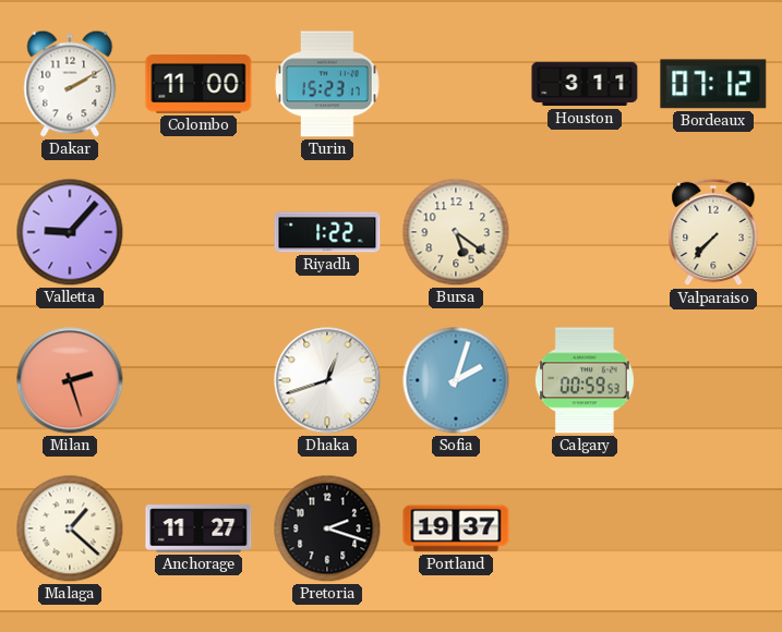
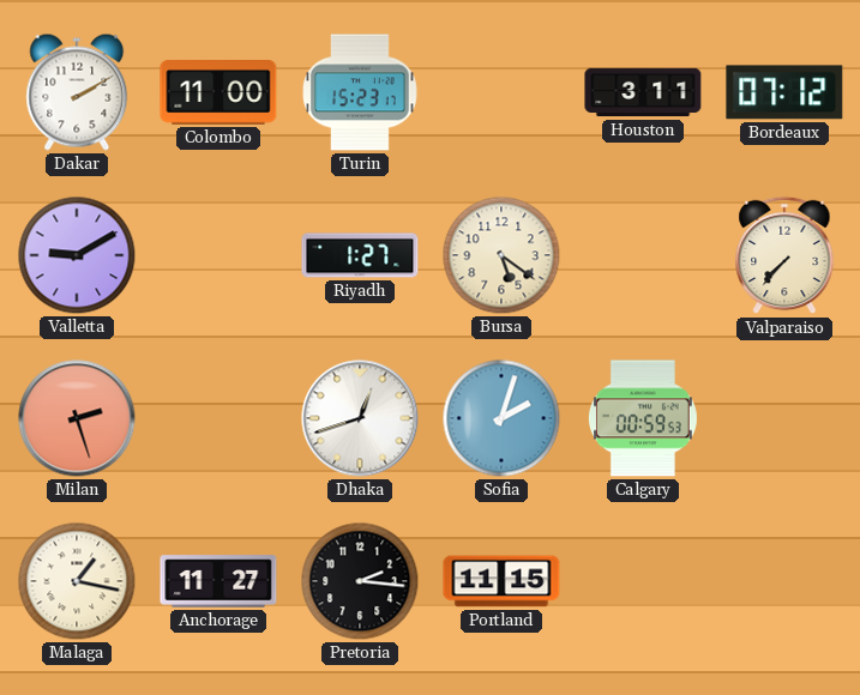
Valletta: 9:07 -> 9:10 (77, 255)
Riyadh: 1:22 -> 1:27 (360, 255)
Malaga: 1:22 -> 1:17 (77, 581)
Pretoria: 2:18 -> 2:16 (360, 581)
Portland: 19:37 -> 11:15 (501, 581)
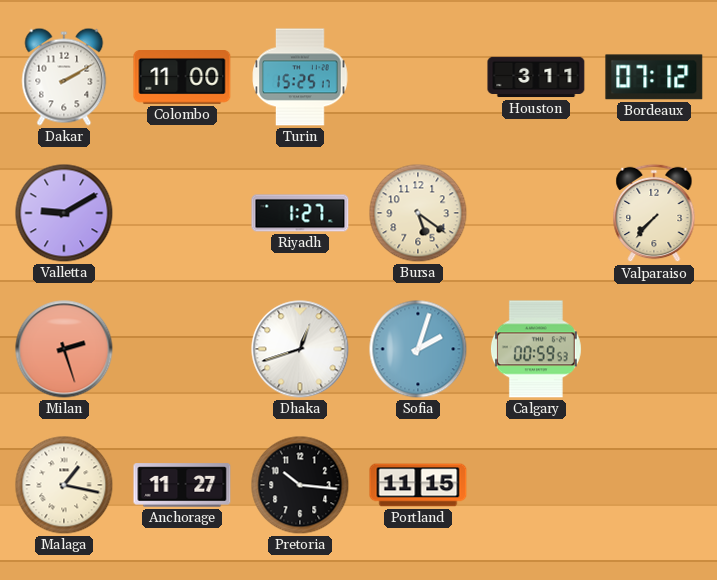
Turin: 15:23 -> 15:25 (300, 77)
Pretoria: 2:16 -> 10:16 (300, 485)
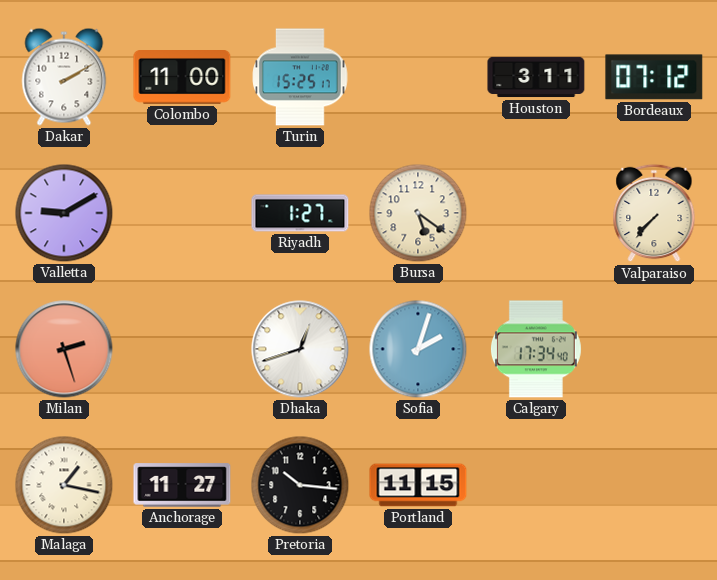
Calgary: 00:59 -> 17:34 (536, 349)
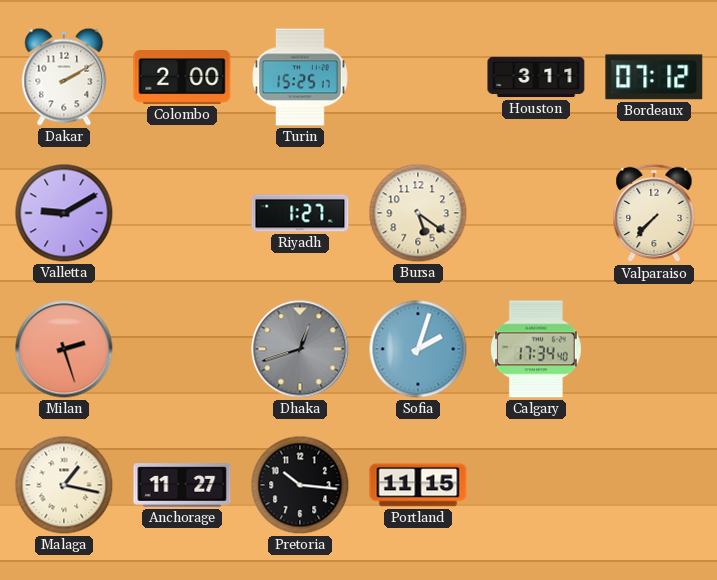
Colombo: 11:00 -> 2:00 (182, 78)
Dhaka dial: white -> grey (300, 349)
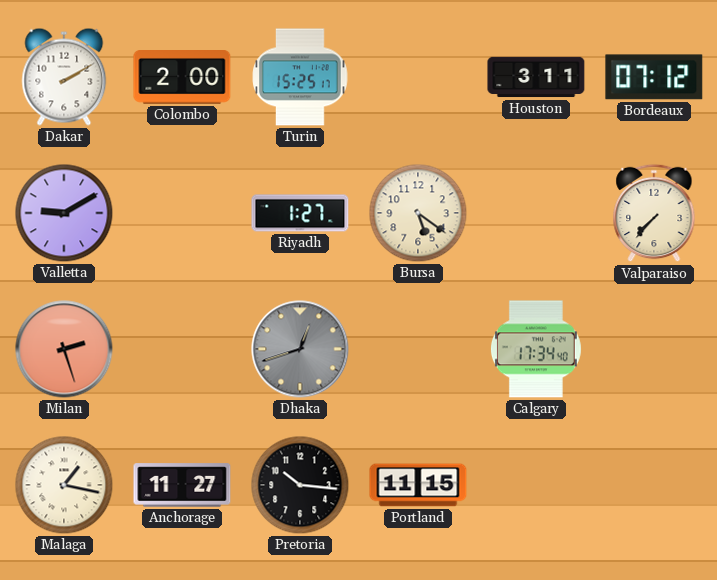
Sofia: 2:03 -> none (418, 349)
